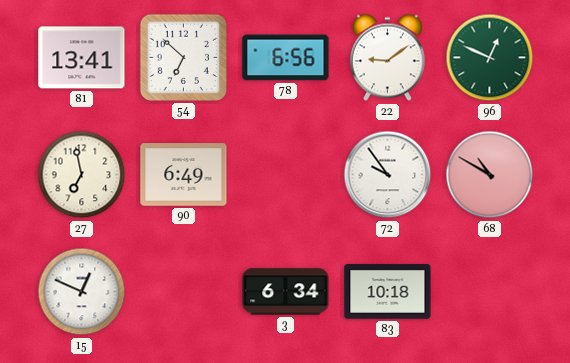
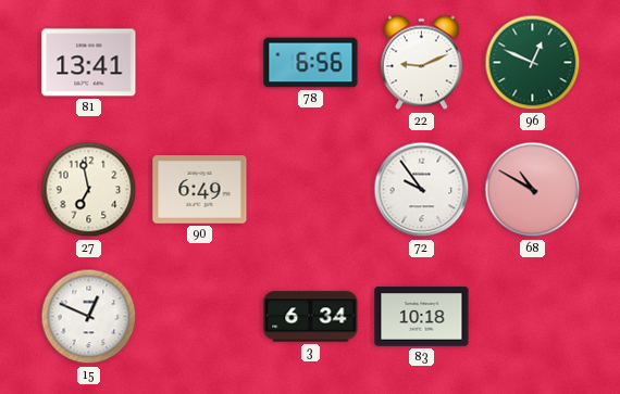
54: 6:52 -> none (183, 57)
22: 9:09 -> 9:11 (421, 63)
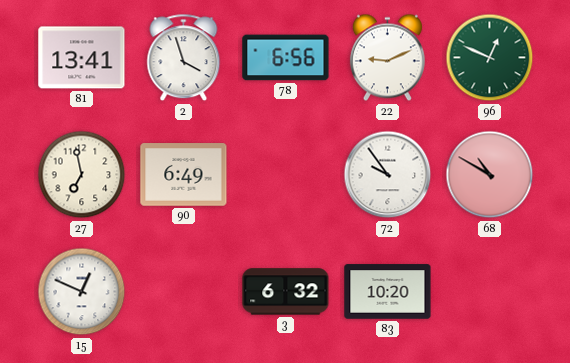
2: none -> 3:57 (184, 58)
3: 6:34 -> 6:32 (286, 292)
83: 10:18 -> 10:20 (388, 292)
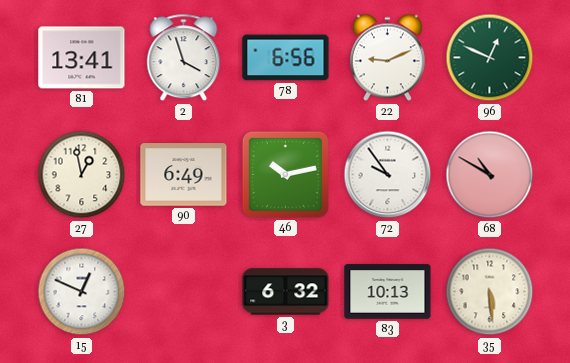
27: 6:58 -> 12:58 (82, 175)
46: none -> 10:13 (285, 174)
83: 10:20 -> 10:13 (388, 292)
35: none -> 5:29 (490, 292)
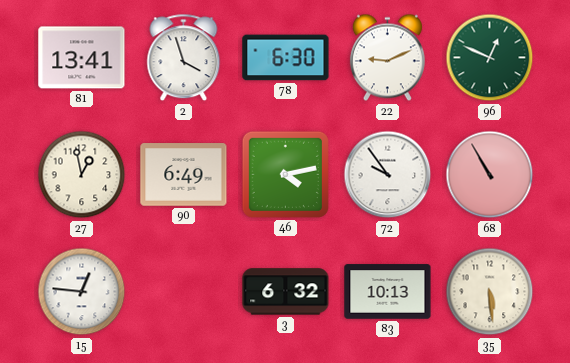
78: 6:56 -> 6:30 (286, 58)
46: 10:13 -> 4:13 (285, 174)
68: 10:50 -> 10:55 (490, 175)
15: 12:49 -> 12:46 (82, 292)
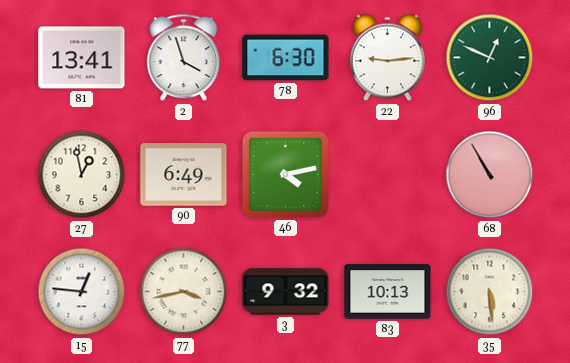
22: 9:11 -> 9:14 (387, 58)
72: 9:54 -> none (388, 175)
77: none -> 3:43 (184, 292)
3: 6:32 -> 9:32 (286, 292)
